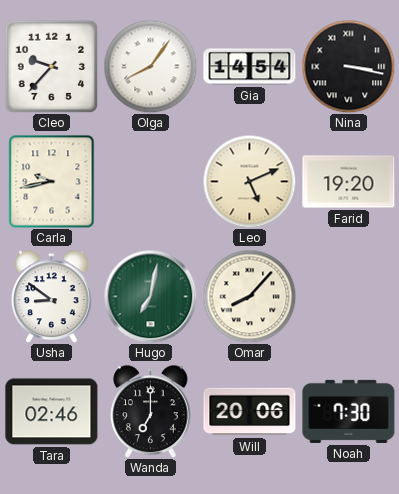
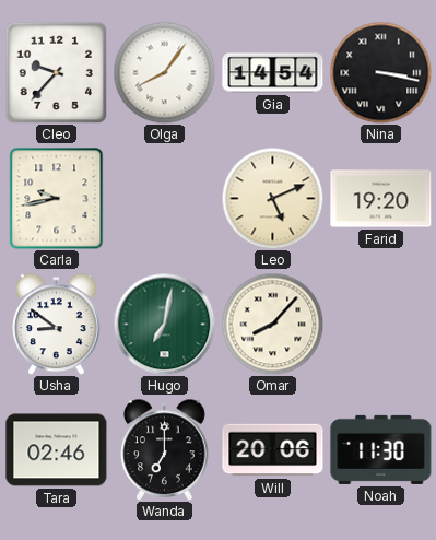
Noah: 7:30 -> 11:30 (381, 449)
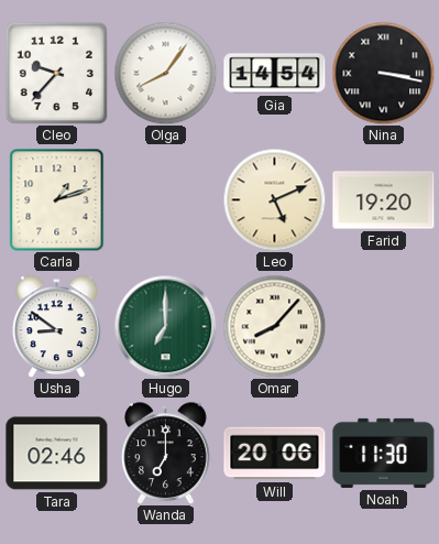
Carla: 9:43 -> 1:12 (57, 200)
Hugo: 7:02 -> 7:00 (165, 326)
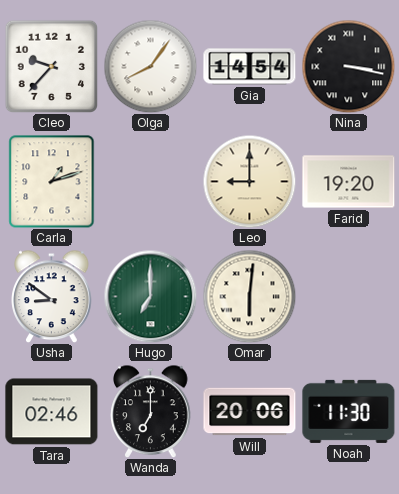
Leo: 5:11 -> 9:00 (249, 181)
Omar: 8:07 -> 6:01 (249, 296)
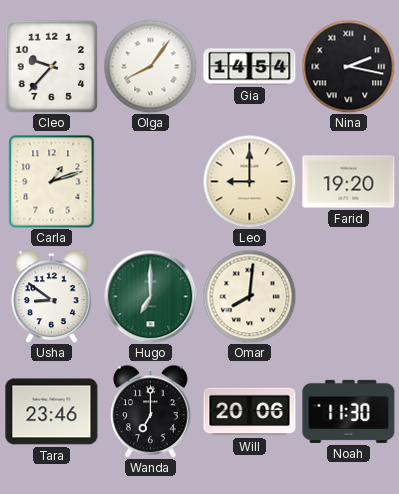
Nina: 3:17 -> 2:17 (348, 66)
Omar: 6:01 -> 8:01 (249, 296)
Tara: 02:46 -> 23:46 (52, 412)
